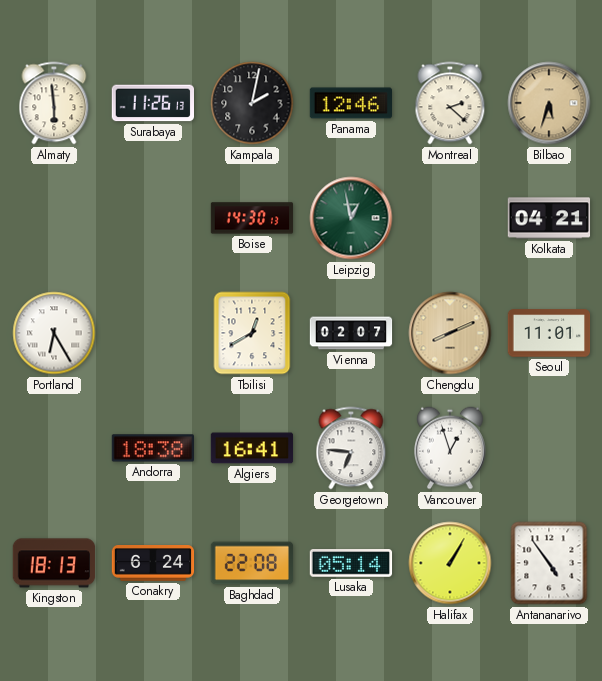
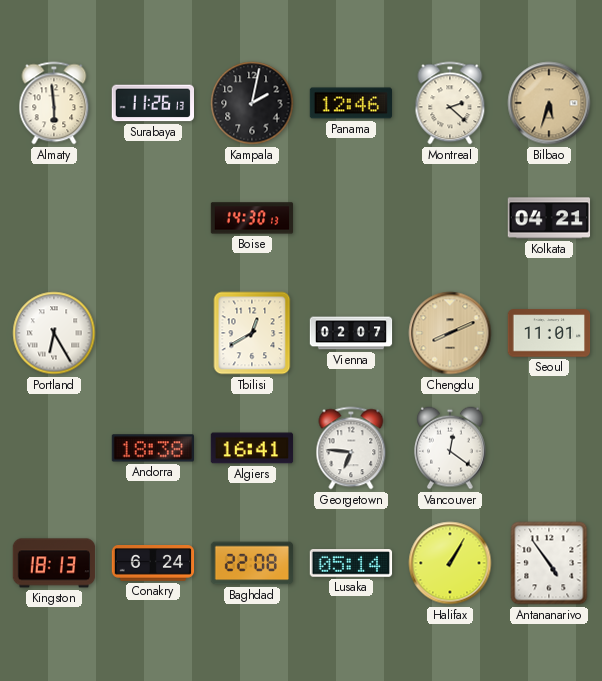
Leipzig: 12:58 -> none (351, 218)
Vancouver: 12:57 -> 12:21 (451, 448)
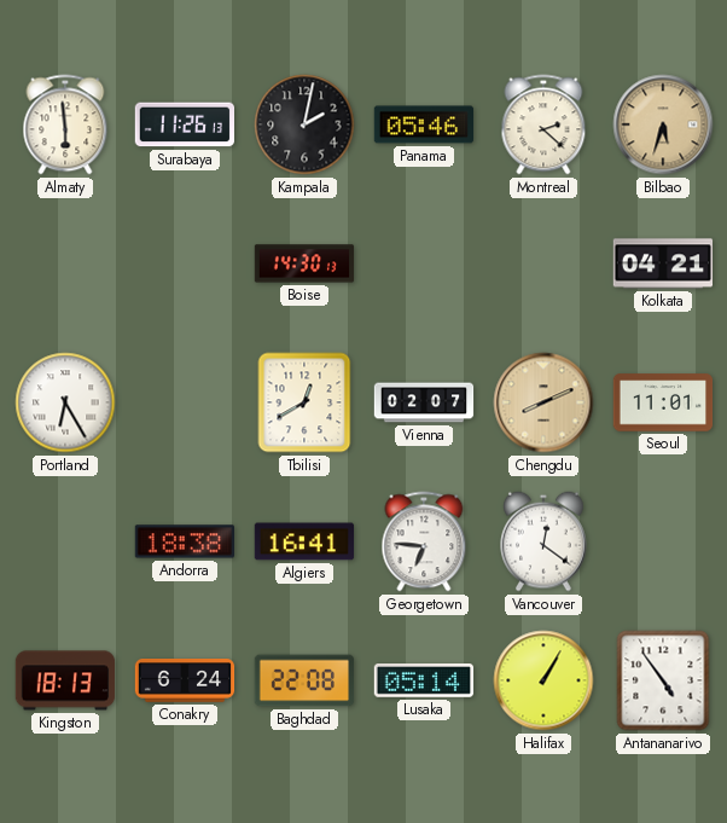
Panama: 12:46 -> 05:46 (424, 124)
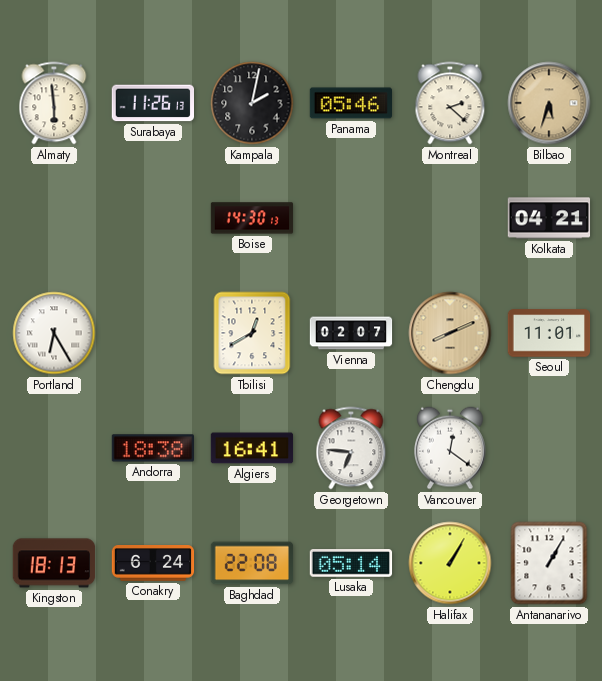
Antananarivo: 4:54 -> 1:05 (549, 563)
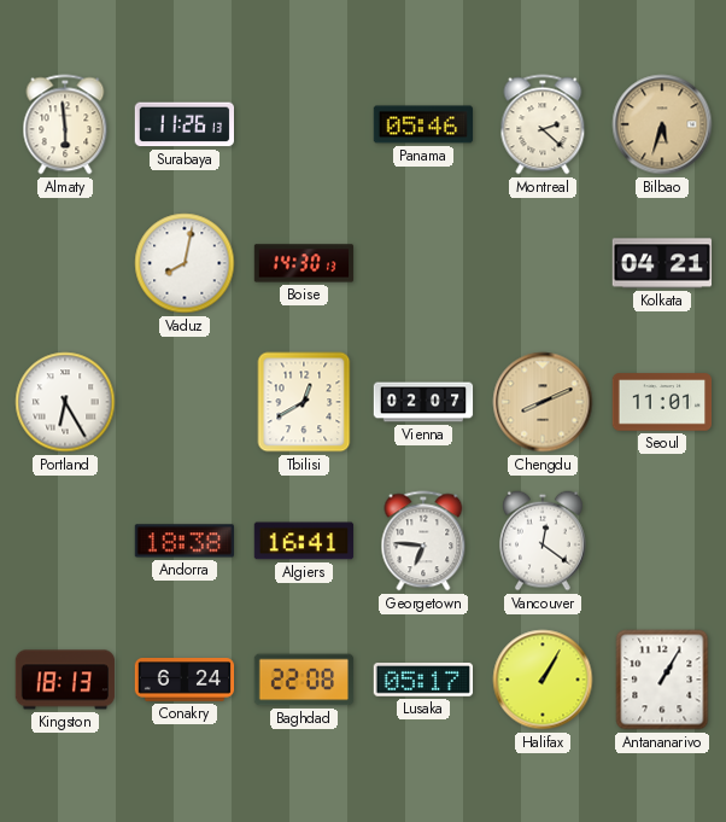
Kampala: 2:02 -> none (252, 103)
Vaduz: none -> 8:02 (185, 263)
Lusaka: 05:14 -> 05:17 (423, 680)
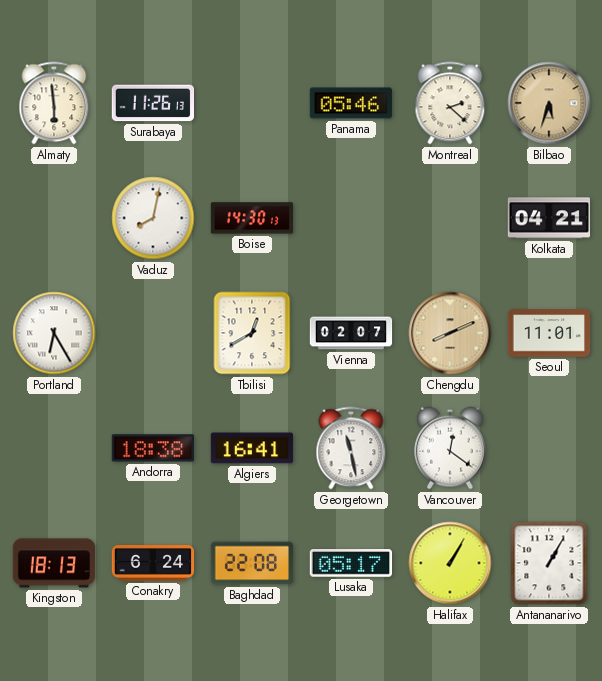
Georgetown: 6:46 -> 11:28 (351, 448)
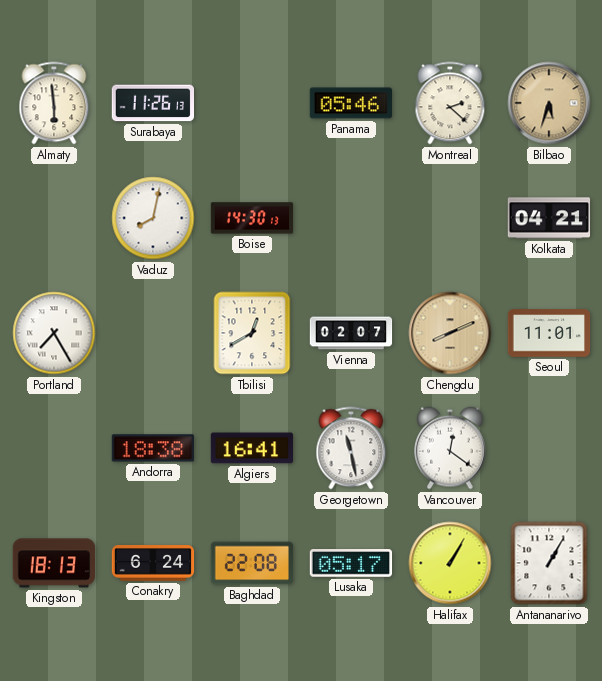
Portland: 6:25 -> 7:25 (54, 333)
